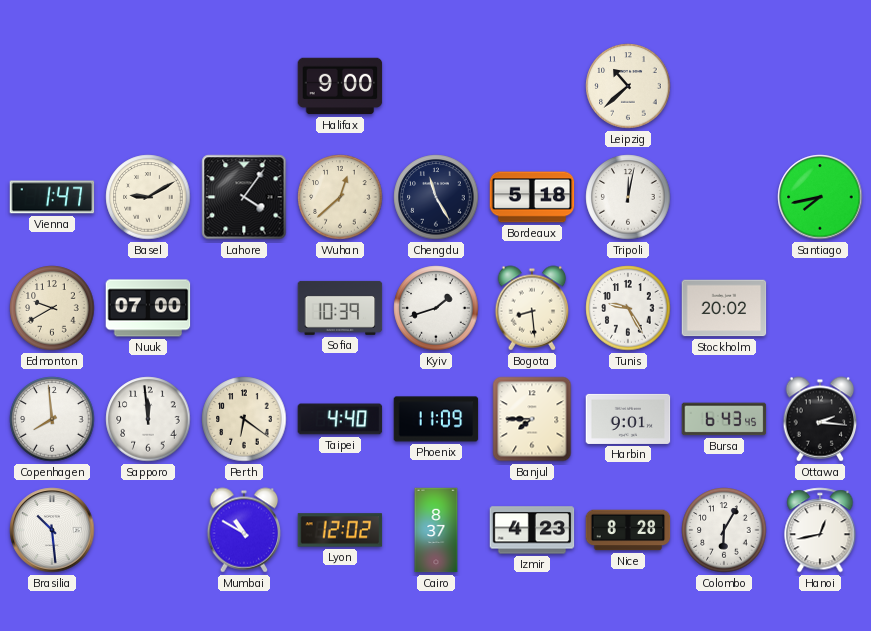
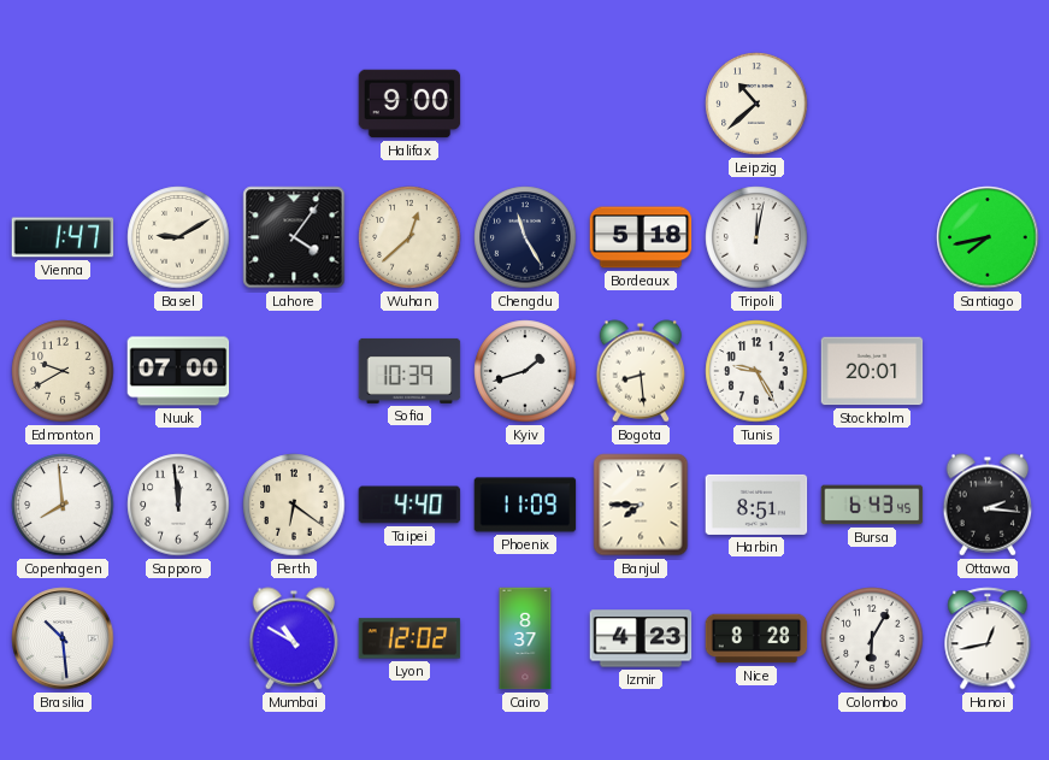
Stockholm: 20:02 -> 20:01 (872, 371)
Harbin: 9:01 -> 8:51 (756, 505)
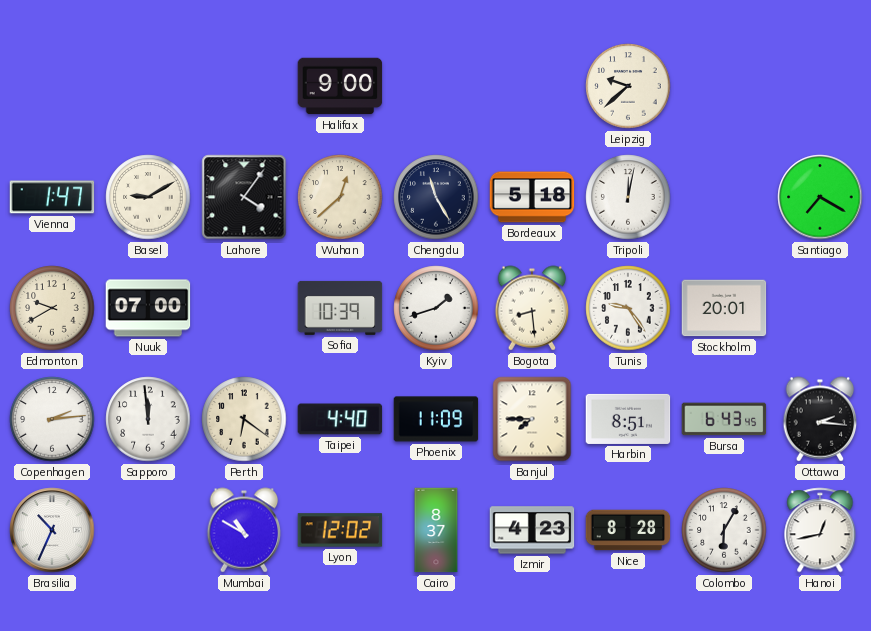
Leipzig: 10:38 -> 9:38 (628, 86)
Santiago: 7:43 -> 7:20 (820, 197)
Tunis: 9:25 -> 9:24 (628, 308)
Copenhagen: 7:59 -> 2:14 (52, 419)
Brasilia: 10:29 -> 10:34 (52, 530)
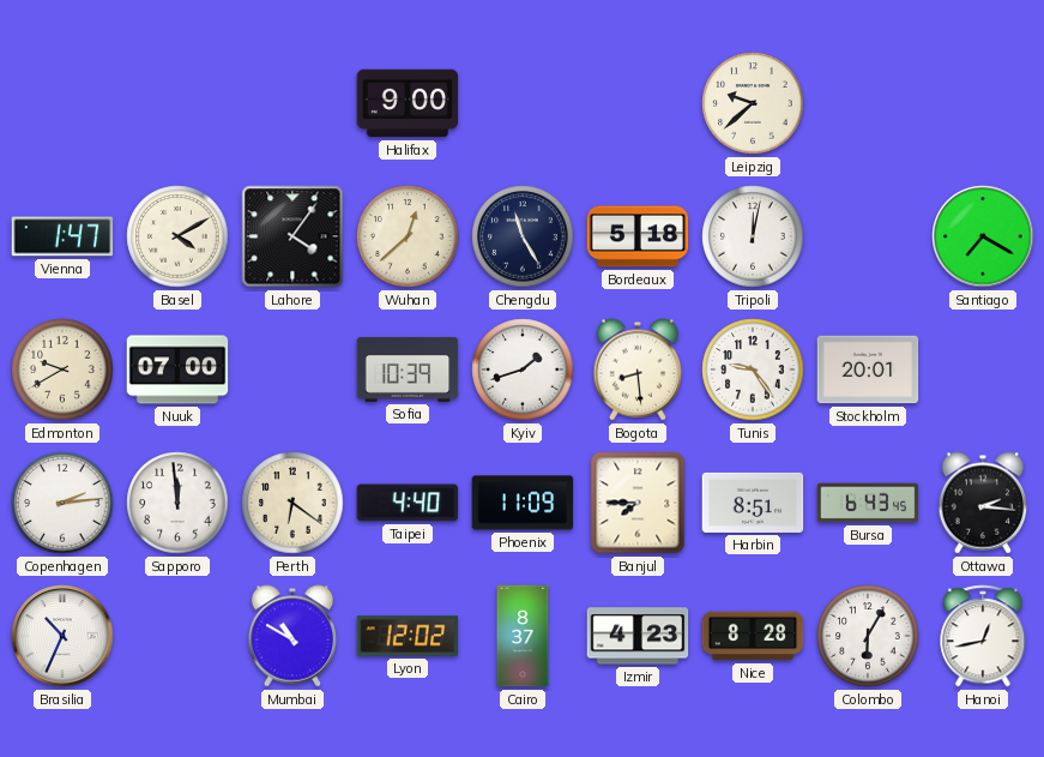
Basel: 9:10 -> 4:10 (177, 236)
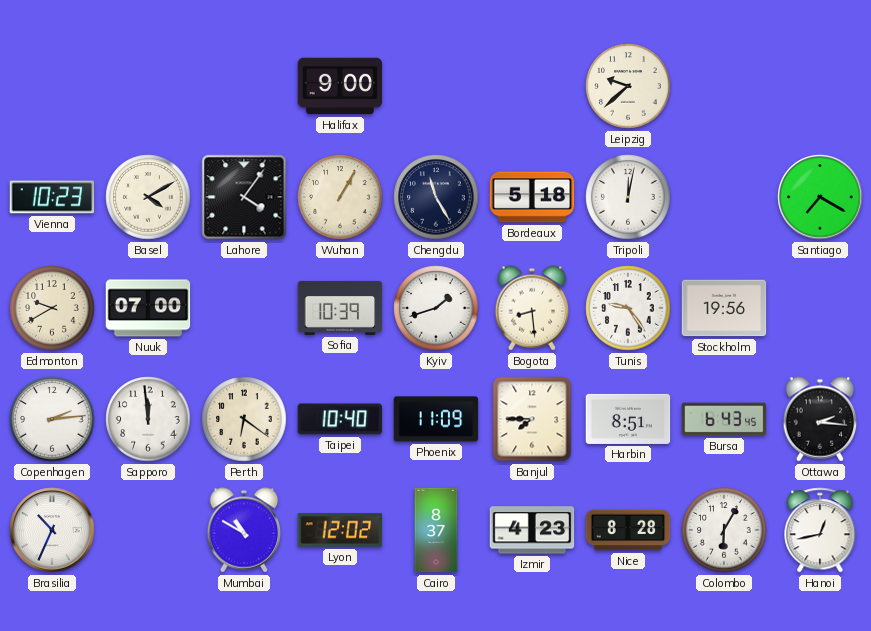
Vienna: 1:47 -> 10:23 (52, 197)
Wuhan: 12:38 -> 1:05 (340, 197)
Stockholm: 20:01 -> 19:56 (724, 308)
Taipei: 4:40 -> 10:40 (340, 419)
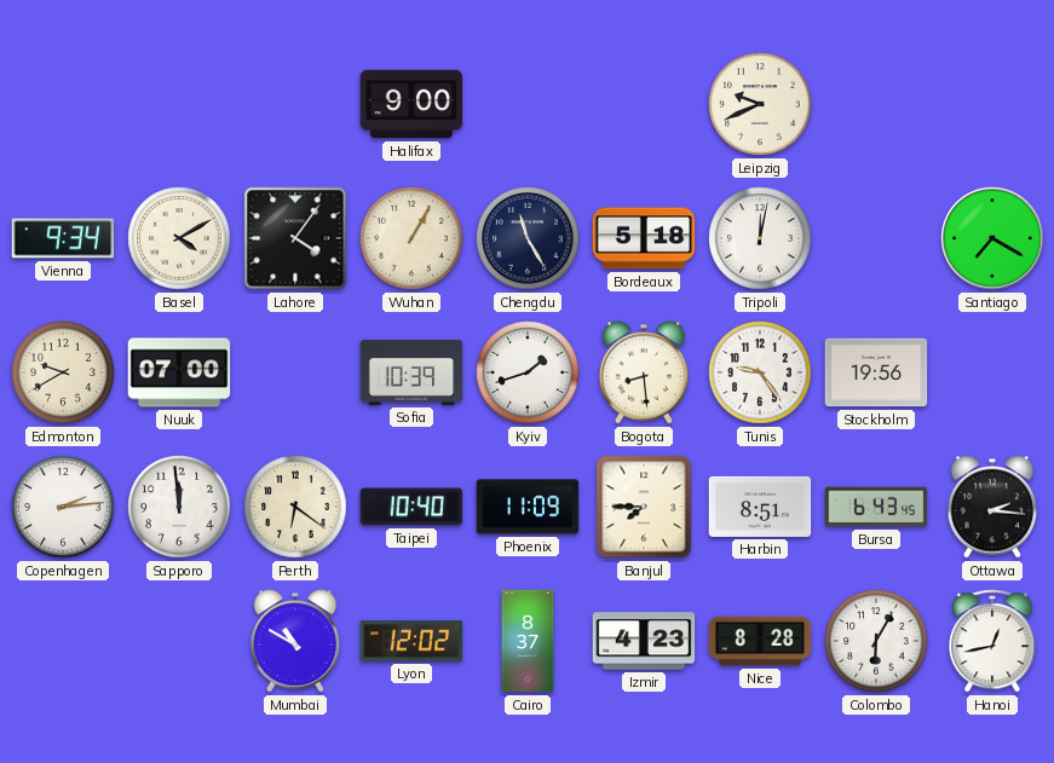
Leipzig: 9:38 -> 9:41 (760, 104)
Vienna: 10:23 -> 9:34 (63, 238)
Brasilia: 10:34 -> none (52, 530)
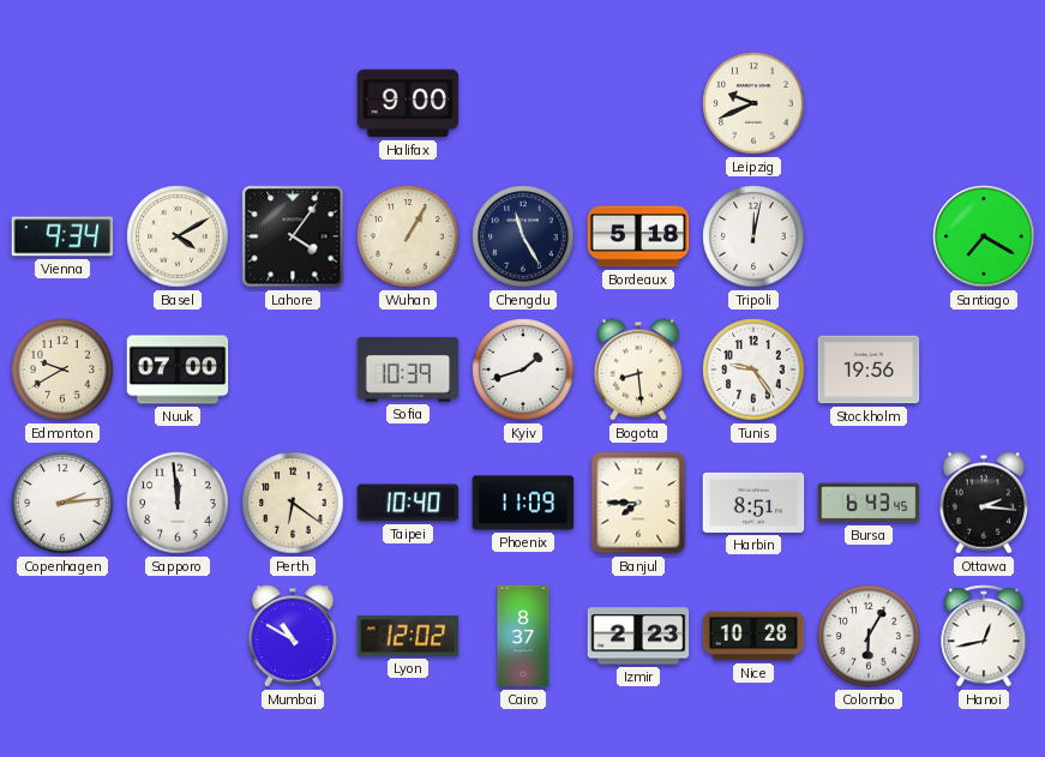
Izmir: 4:23 -> 2:23 (638, 636)
Nice: 8:28 -> 10:28 (753, 636)
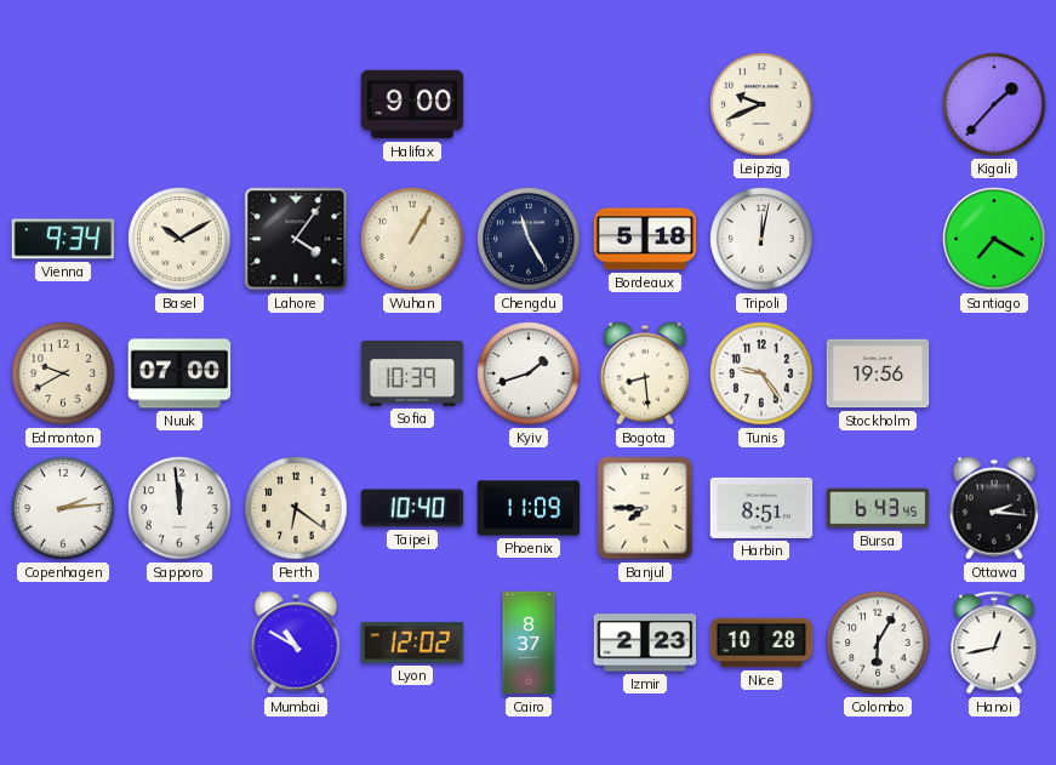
Kigali: none -> 1:37 (994, 104)
Basel: 4:10 -> 10:10 (179, 239)
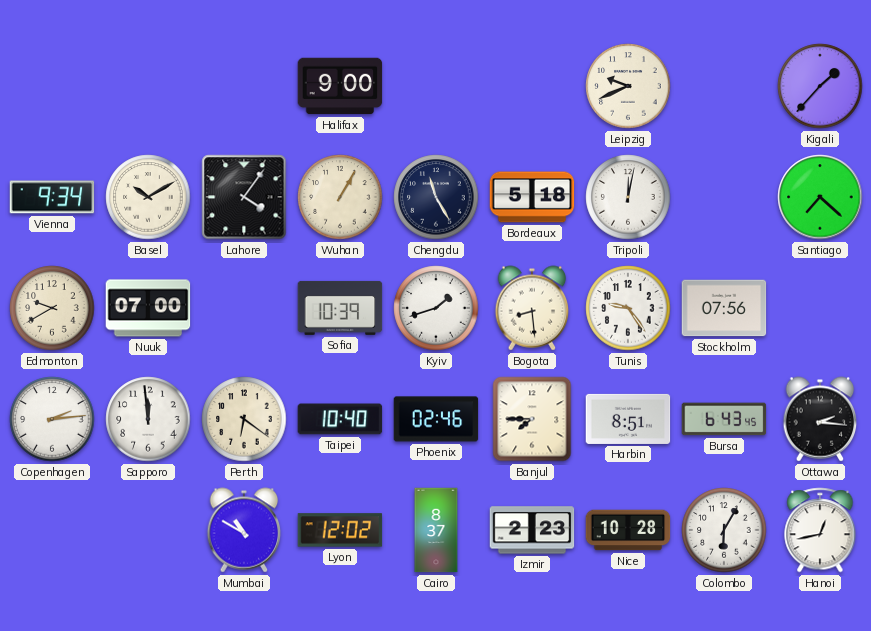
Santiago: 7:20 -> 7:22 (820, 197)
Stockholm: 19:56 -> 07:56 (724, 308)
Phoenix: 11:09 -> 02:46 (436, 419)
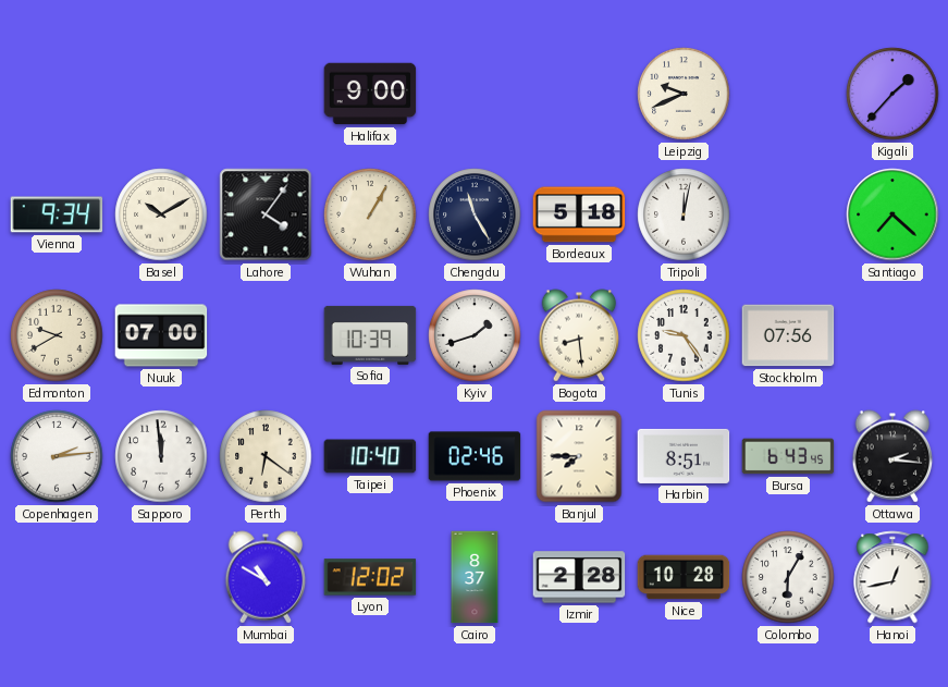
Izmir: 2:23 -> 2:28 (579, 577)
